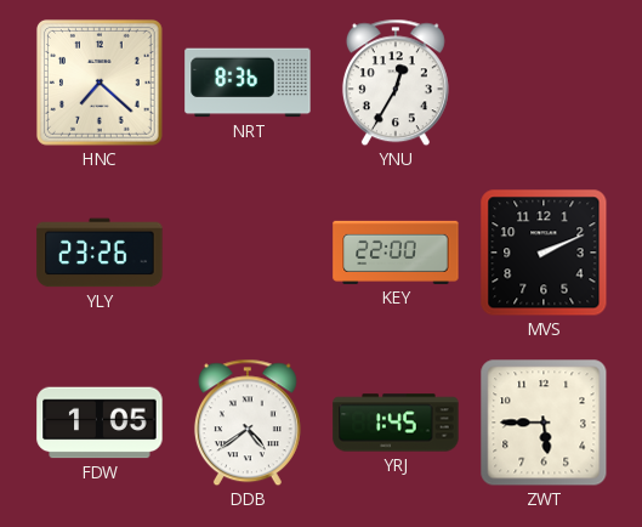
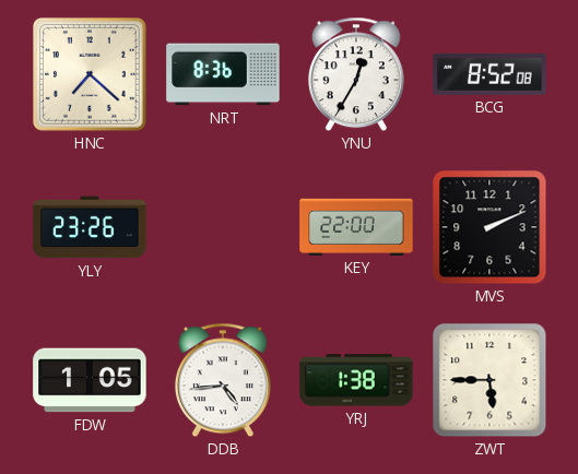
BCG: none -> 8:52 (489, 74)
DDB: 4:39 -> 4:44 (223, 380)
YRJ: 1:45 -> 1:38 (356, 380)
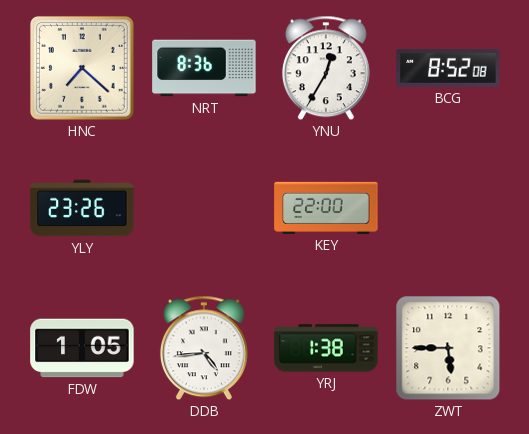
MVS: 2:11 -> none (489, 227)
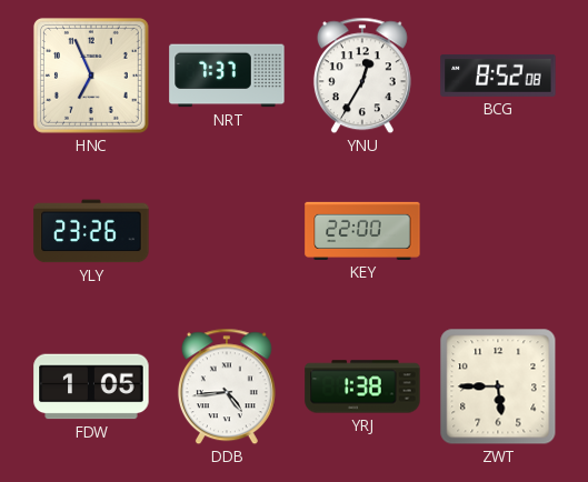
HNC: 7:22 -> 6:56 (91, 76)
NRT: 8:36 -> 7:37 (227, 76)
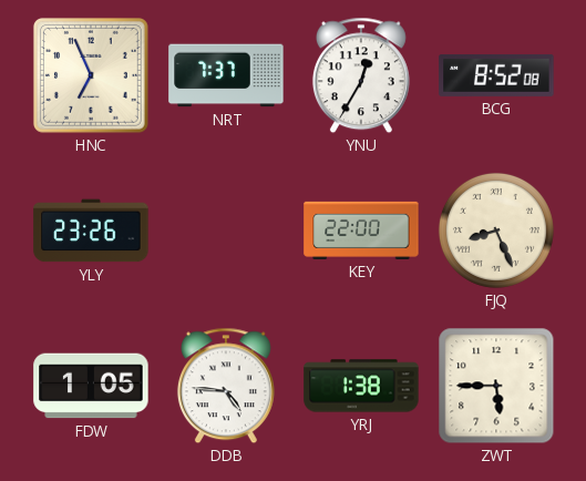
FJQ: none -> 8:26 (496, 231)
DDB: 4:44 -> 4:46 (226, 386)
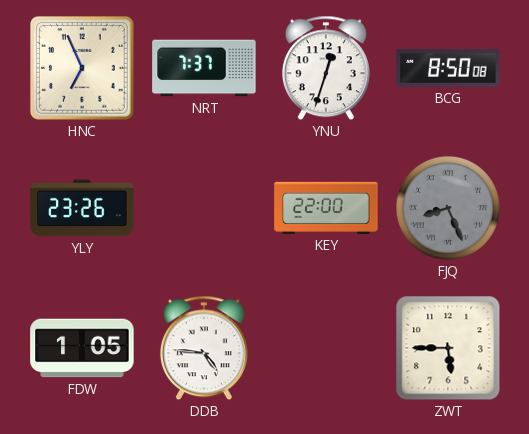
YNU: 12:35 -> 12:33 (326, 68)
BCG: 8:52 -> 8:50 (448, 68)
FJQ dial: cream -> grey (448, 208)
YRJ: 1:38 -> none (361, 386)
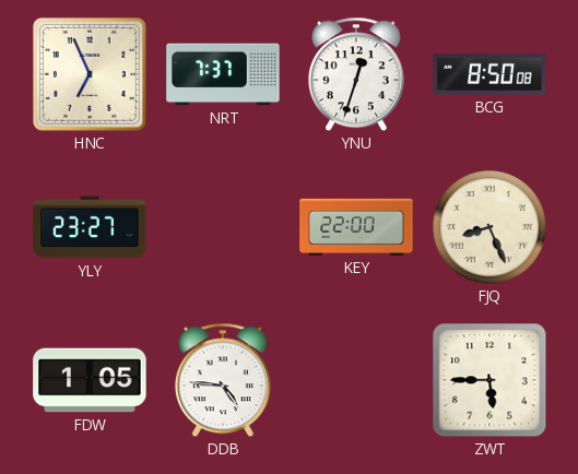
YLY: 23:26 -> 23:27 (90, 227)
FJQ dial: grey -> cream (489, 227)
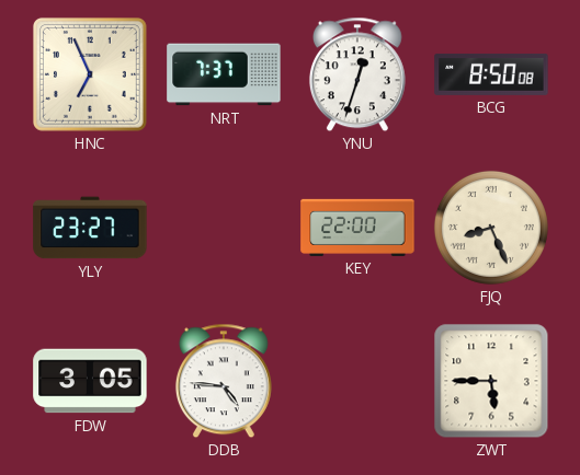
FDW: 1:05 -> 3:05 (90, 381)
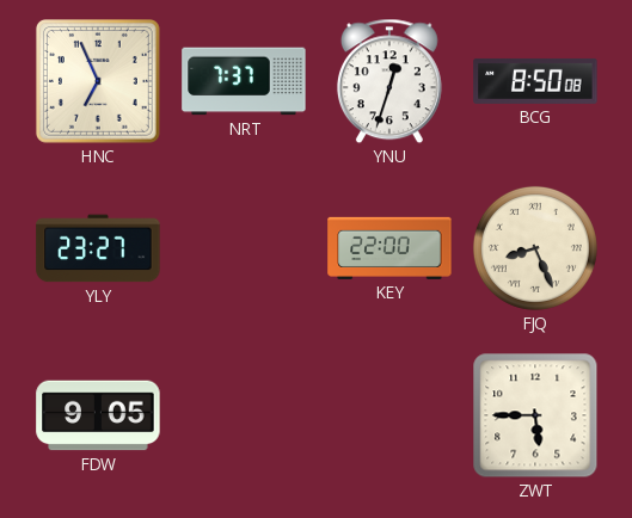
FDW: 3:05 -> 9:05 (98, 415)
DDB: 4:46 -> none (224, 381)
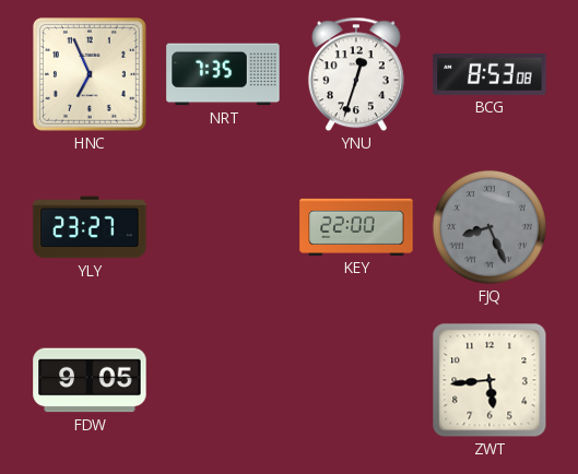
NRT: 7:37 -> 7:35 (223, 74)
BCG: 8:50 -> 8:53 (489, 74)
FJQ dial: cream -> grey (489, 227)
ZWT: 5:45 -> 5:44 (489, 380)
